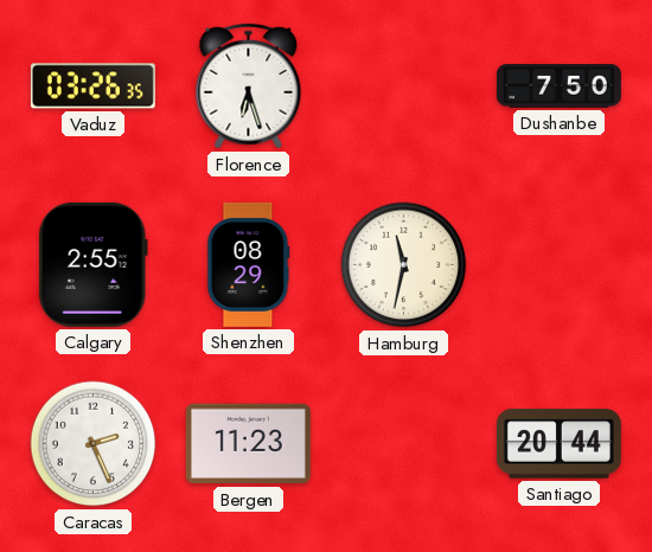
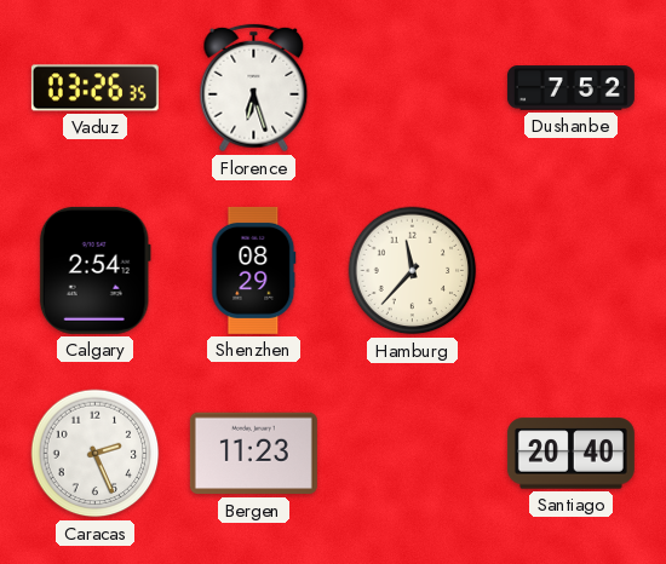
Dushanbe: 7:50 -> 7:52 (570, 88)
Calgary: 2:55 -> 2:54 (94, 270)
Hamburg: 11:32 -> 11:37 (413, 271)
Santiago: 20:44 -> 20:40 (570, 454)
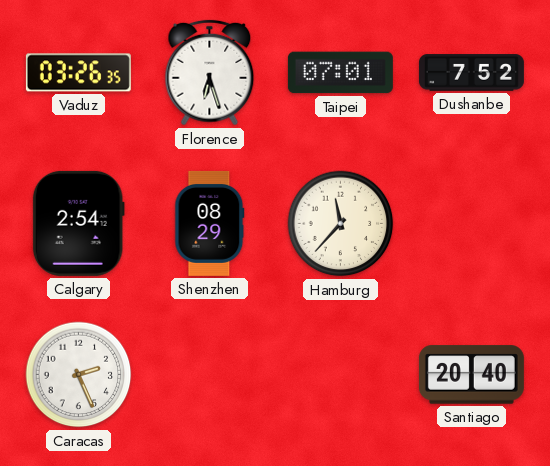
Taipei: none -> 07:01 (340, 73)
Bergen: 11:23 -> none (253, 454)
